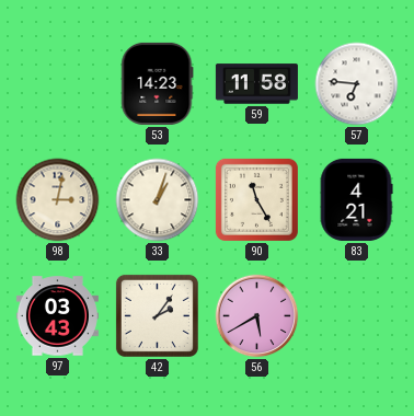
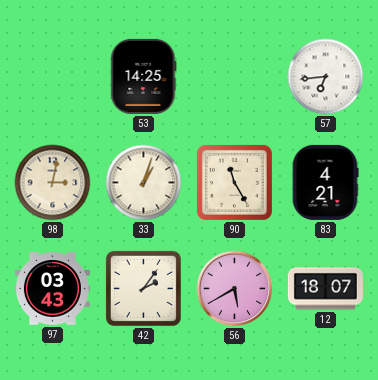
53: 14:23 -> 14:25 (144, 76)
59: 11:58 -> none (256, 84)
57: 6:46 -> 6:44 (326, 77)
12: none -> 18:07 (325, 289)
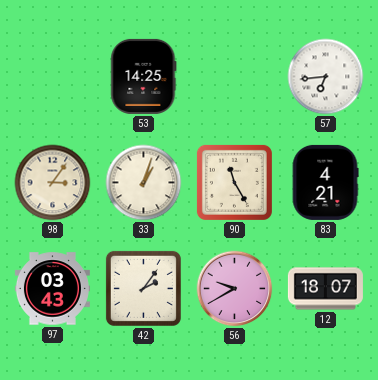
98: 3:02 -> 3:06 (53, 183)
56: 5:40 -> 9:40 (235, 289)
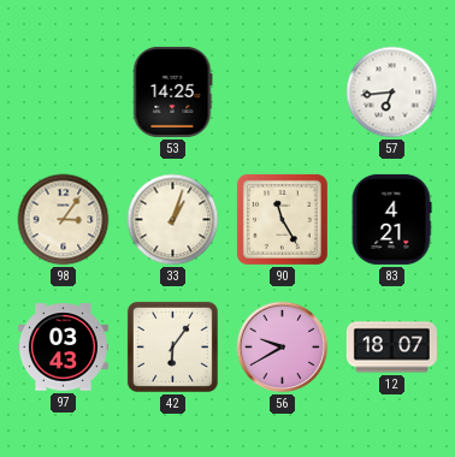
42: 2:06 -> 6:06 (172, 346)
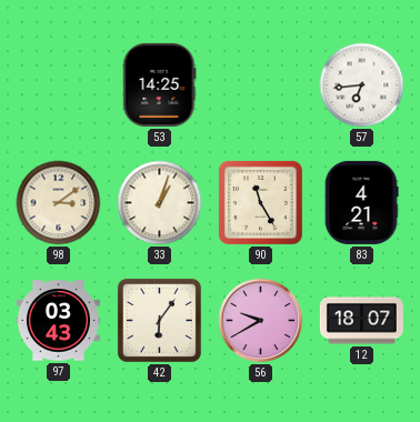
98: 3:06 -> 3:09 (59, 203)
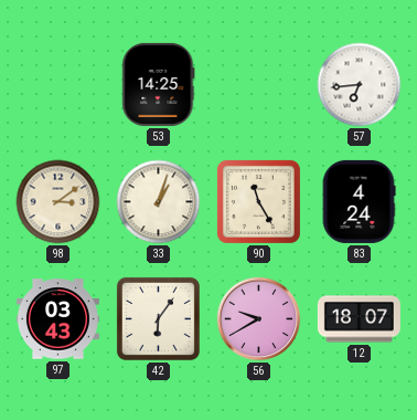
83: 4:21 -> 4:24 (359, 201)
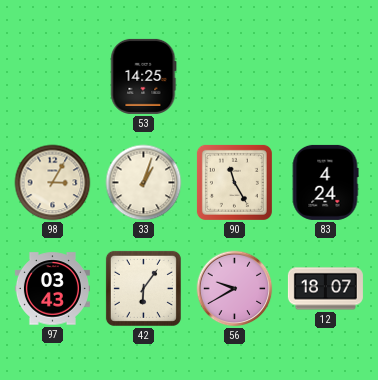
57: 6:44 -> none (360, 85)
98: 3:09 -> 3:05 (53, 183)
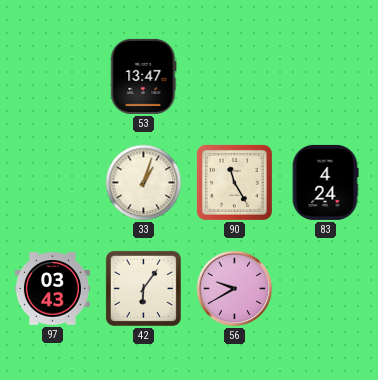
53: 14:25 -> 13:47 (144, 76)
98: 3:05 -> none (53, 183)
12: 18:07 -> none (325, 289)
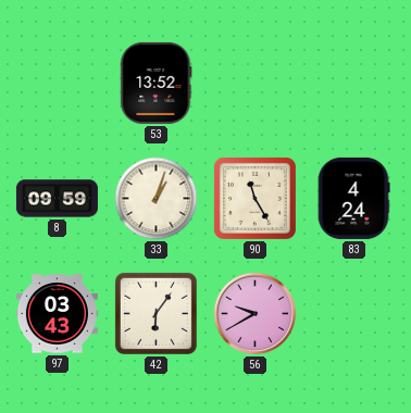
53: 13:47 -> 13:52 (157, 83)
8: none -> 09:59 (57, 199)
